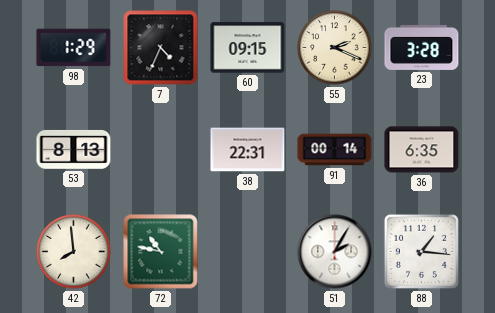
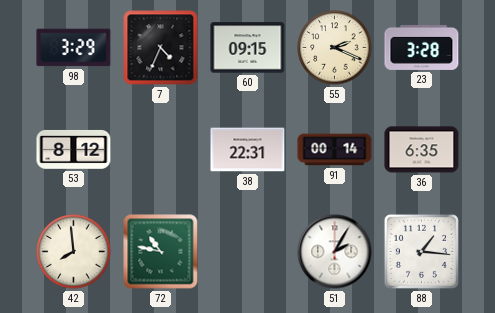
98: 1:29 -> 3:29 (74, 48)
53: 8:13 -> 8:12 (74, 149)
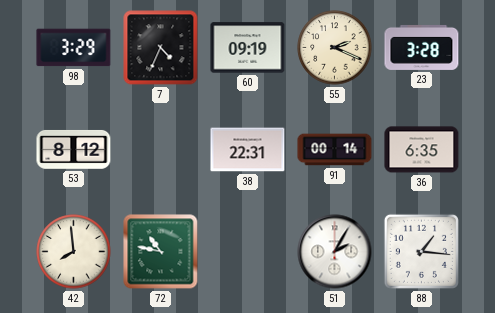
60: 09:15 -> 09:19 (248, 48)
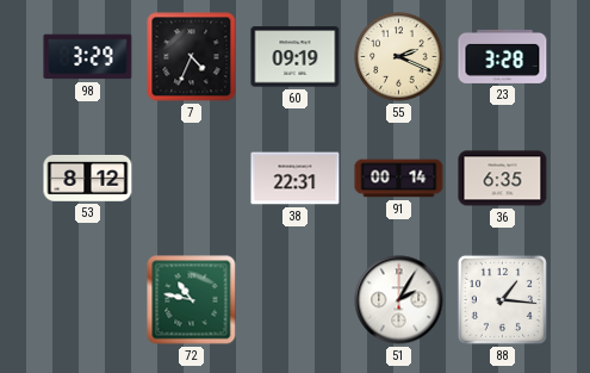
42: 7:59 -> none (74, 252)
